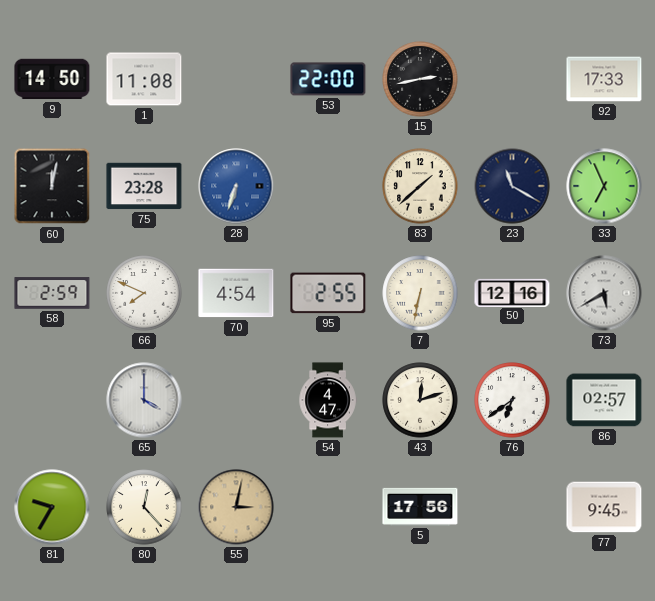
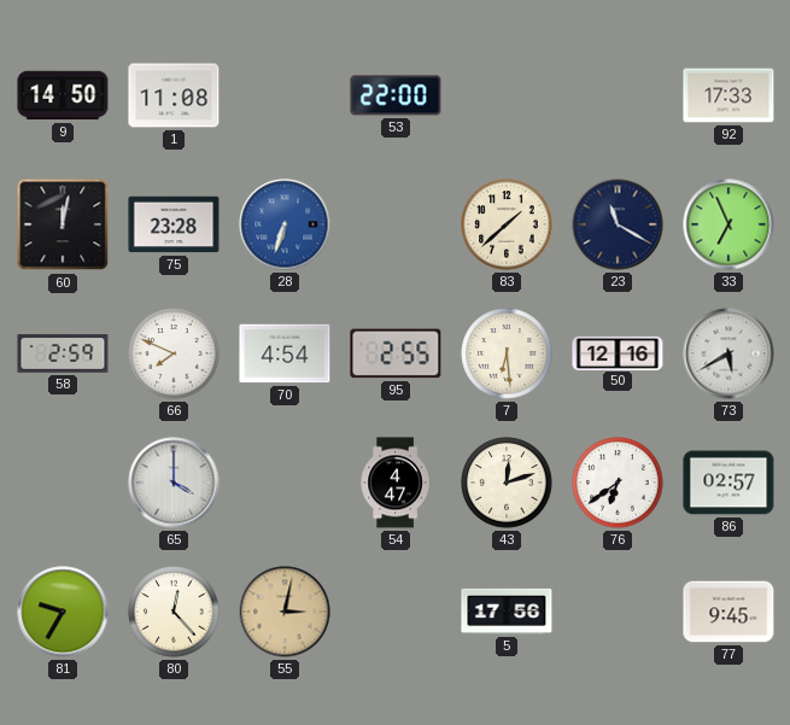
15: 2:43 -> none (420, 79)
7: 6:32 -> 6:29 (507, 353)
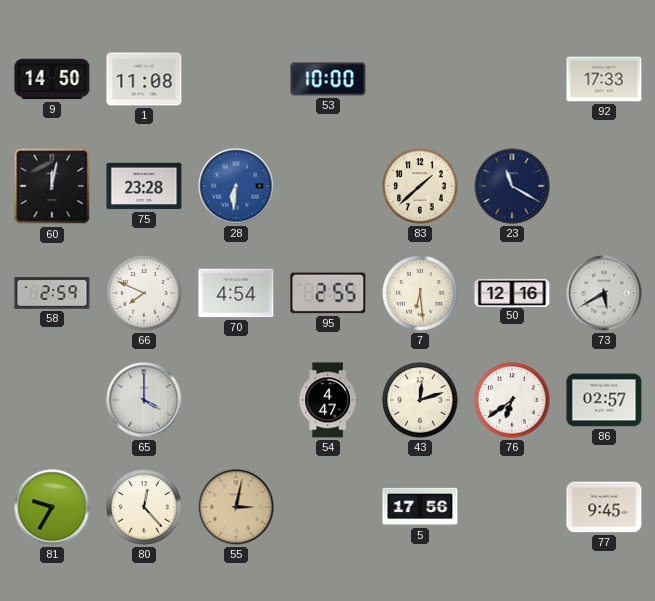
53: 22:00 -> 10:00 (328, 79)
28: 6:33 -> 6:31 (236, 186)
33: 6:56 -> none (728, 224)
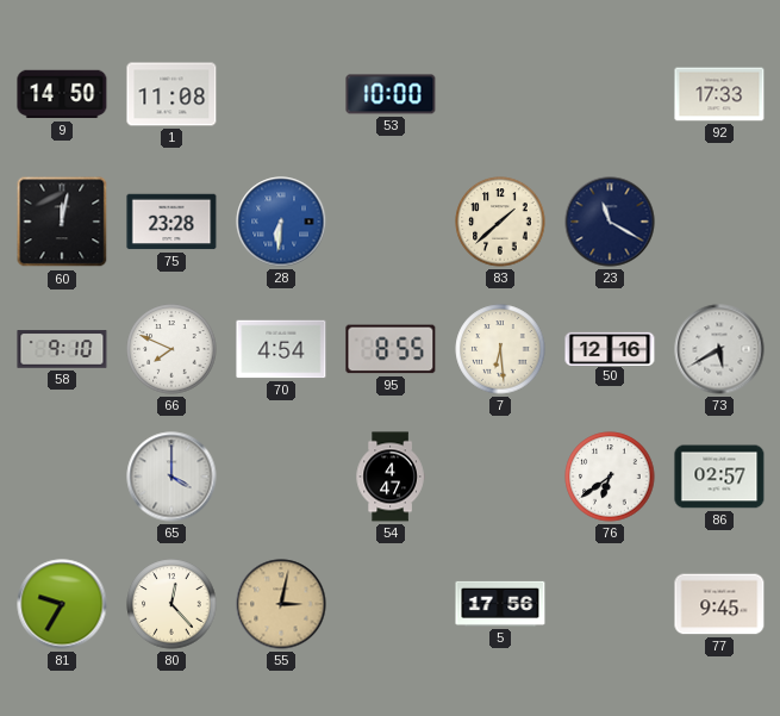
58: 2:59 -> 9:10 (62, 349)
95: 2:55 -> 8:55 (391, 349)
43: 12:12 -> none (420, 400)
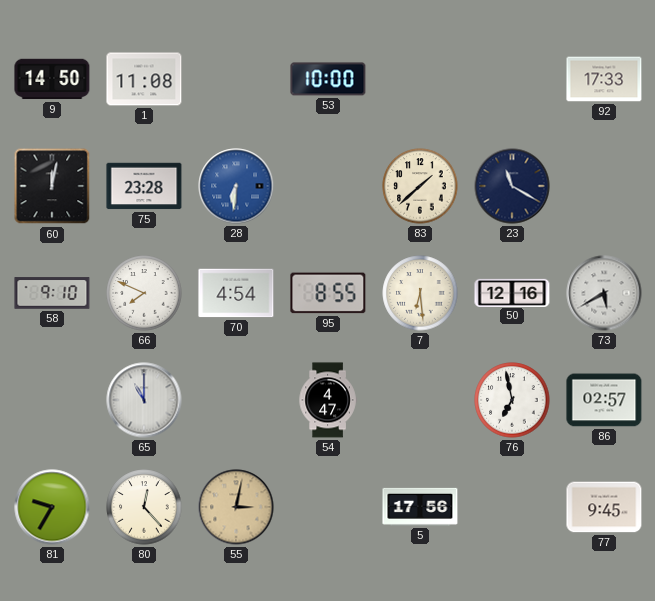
65: 4:00 -> 11:00 (144, 400)
76: 6:39 -> 6:58 (512, 400)
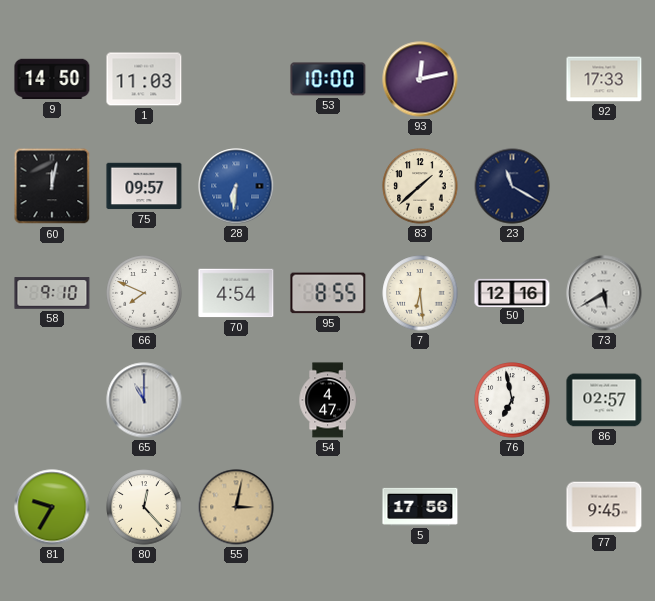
1: 11:08 -> 11:03 (144, 79)
93: none -> 12:13 (420, 79)
75: 23:28 -> 09:57 (144, 186)
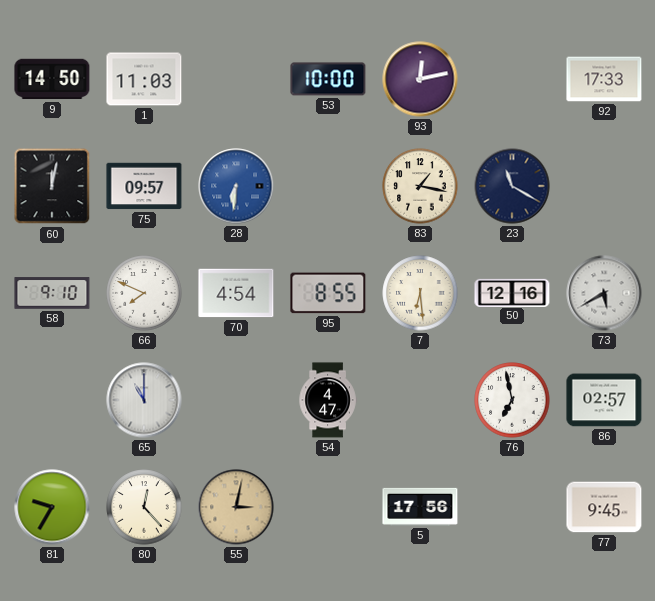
83: 1:38 -> 1:17 (420, 186)
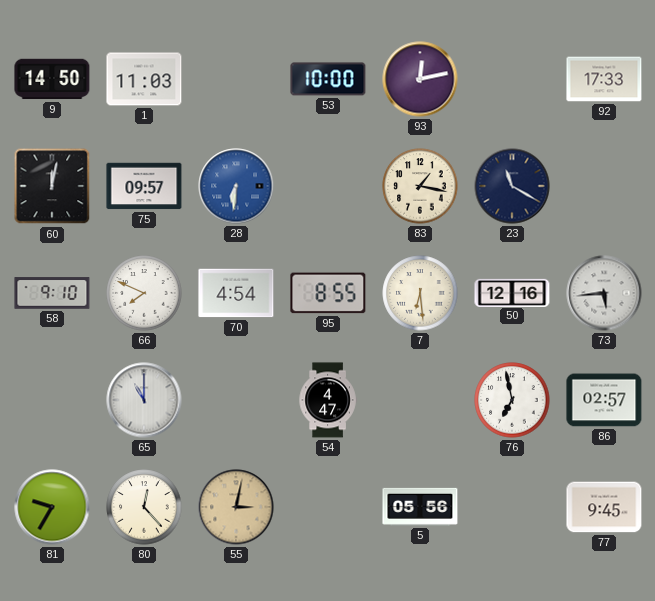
73: 5:40 -> 5:44 (604, 293)
5: 17:56 -> 05:56 (420, 507)
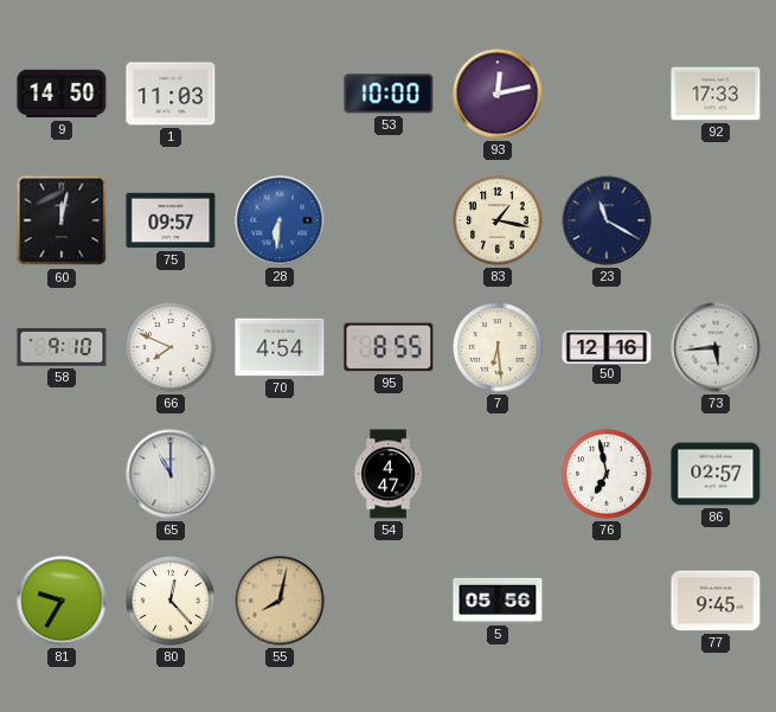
55: 3:02 -> 8:02 (280, 601)
